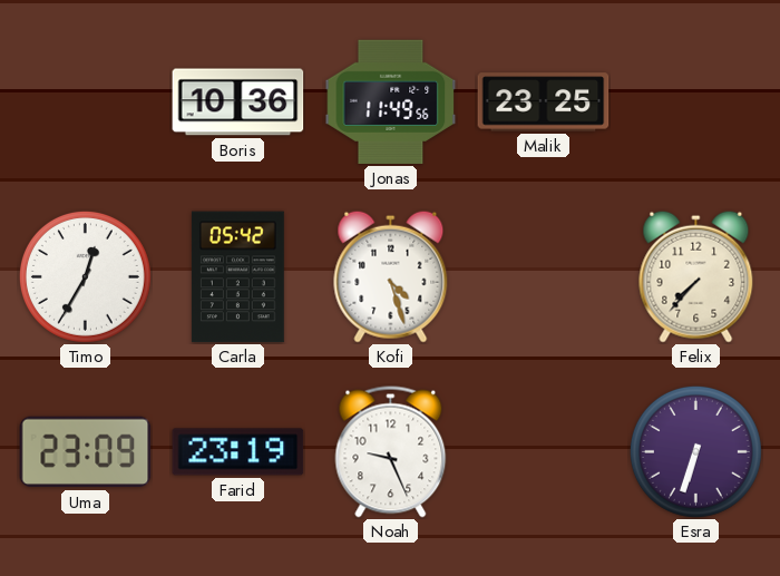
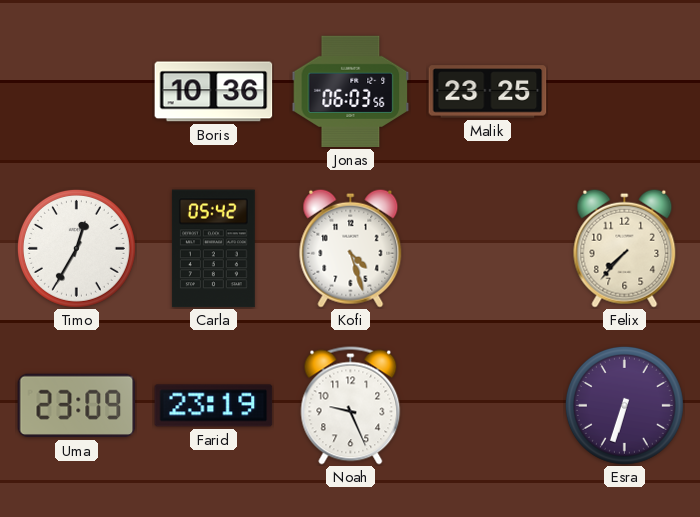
Jonas: 11:49 -> 06:03 (351, 91)
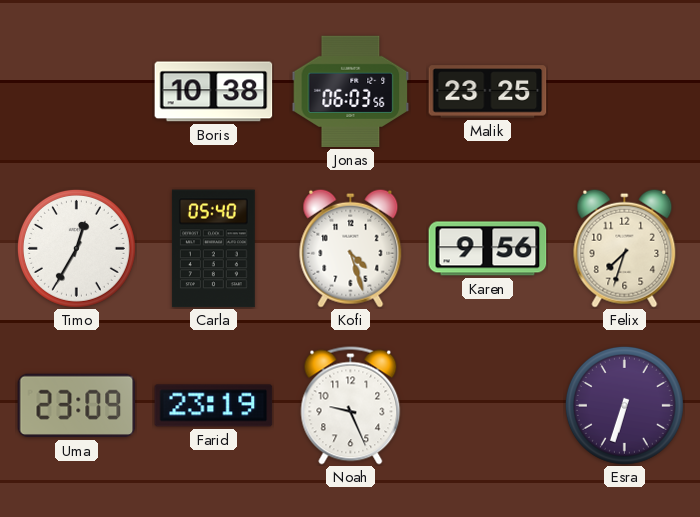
Boris: 10:36 -> 10:38 (214, 92)
Carla: 05:42 -> 05:40 (213, 249)
Karen: none -> 9:56 (488, 249)
Felix: 7:37 -> 7:33 (625, 248)
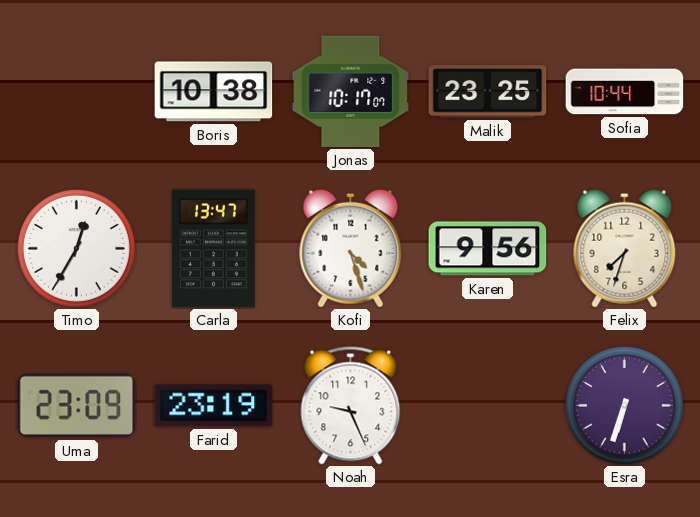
Jonas: 06:03 -> 10:17 (351, 91)
Sofia: none -> 10:44 (625, 92)
Carla: 05:40 -> 13:47 (213, 249)
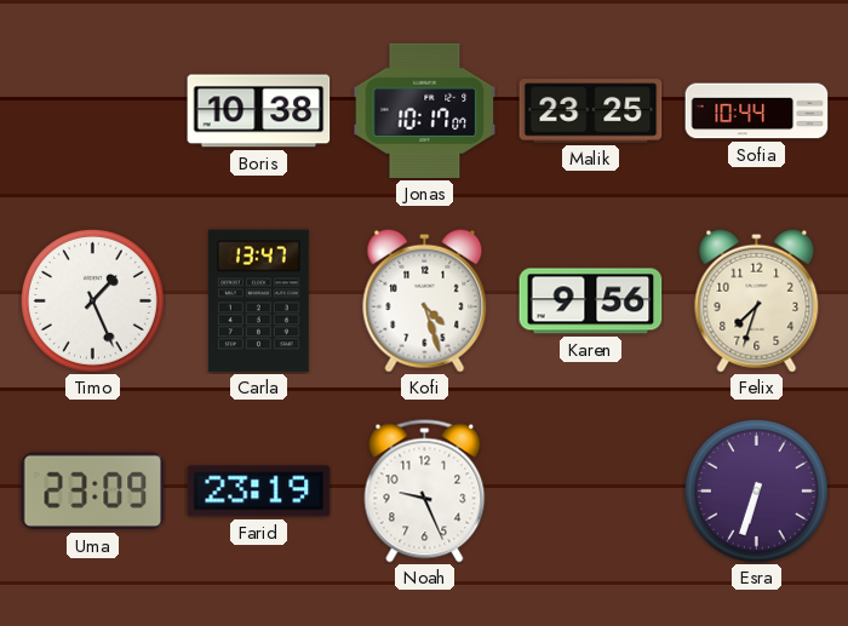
Timo: 12:35 -> 1:26 (92, 300)
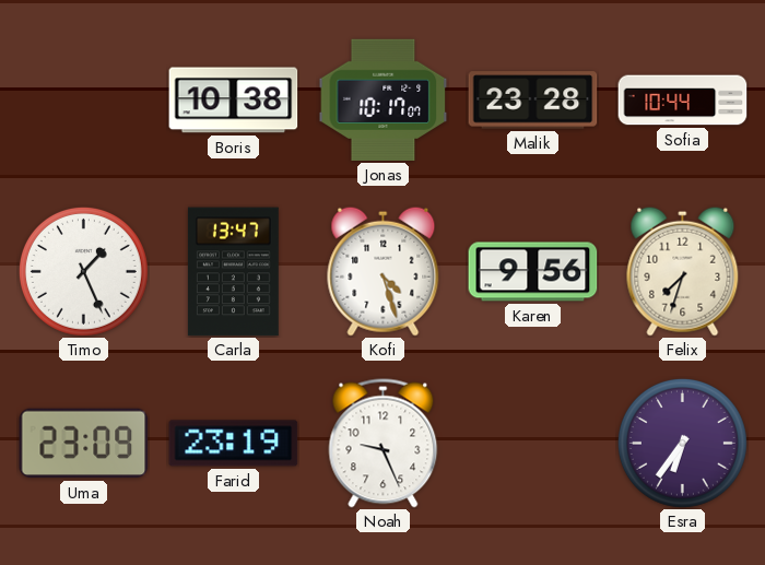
Malik: 23:25 -> 23:28 (533, 101)
Esra: 6:33 -> 6:36 (682, 443)
